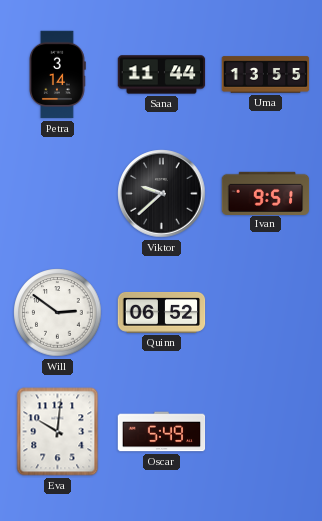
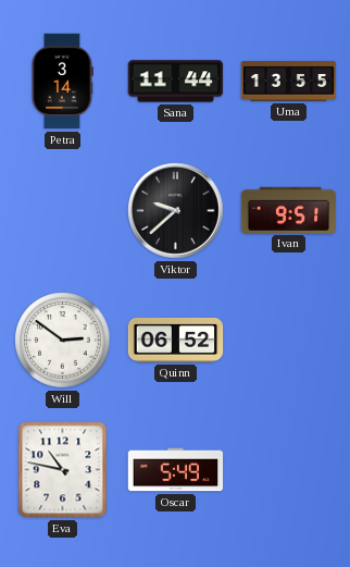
Eva: 10:01 -> 10:47 (63, 470)
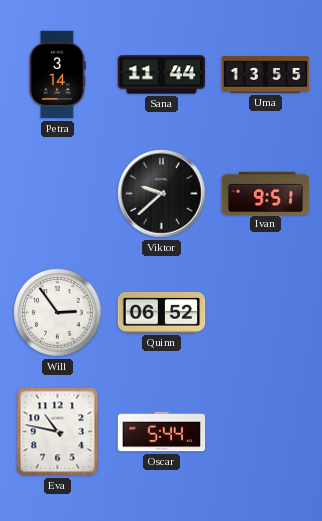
Will: 2:51 -> 2:54 (58, 313)
Oscar: 5:49 -> 5:44 (162, 432)
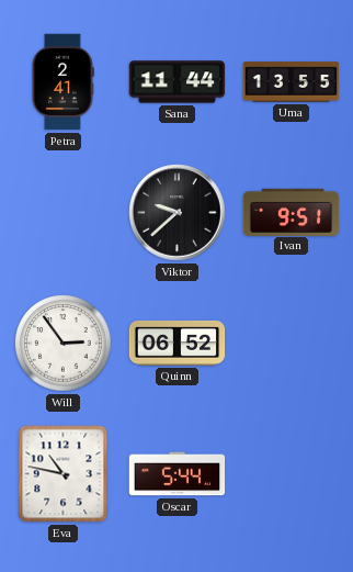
Petra: 3:14 -> 2:41 (64, 82)
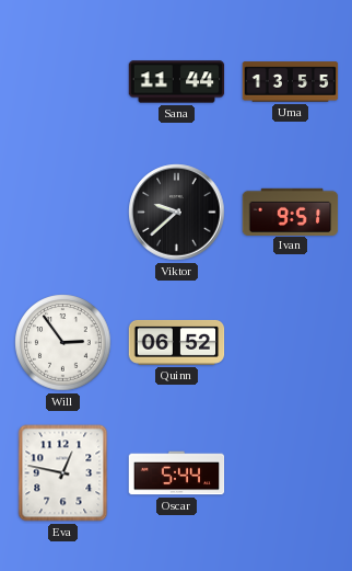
Petra: 2:41 -> none (64, 82)
Eva: 10:47 -> 12:47 (63, 473)
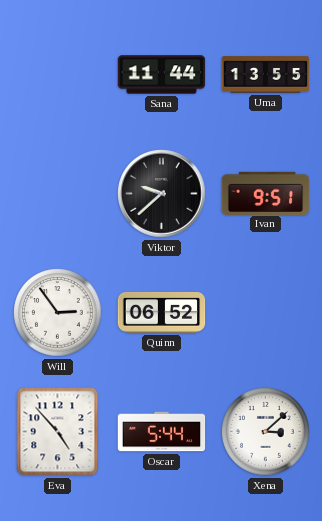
Eva: 12:47 -> 4:53 (58, 432)
Xena: none -> 3:08 (266, 432)
